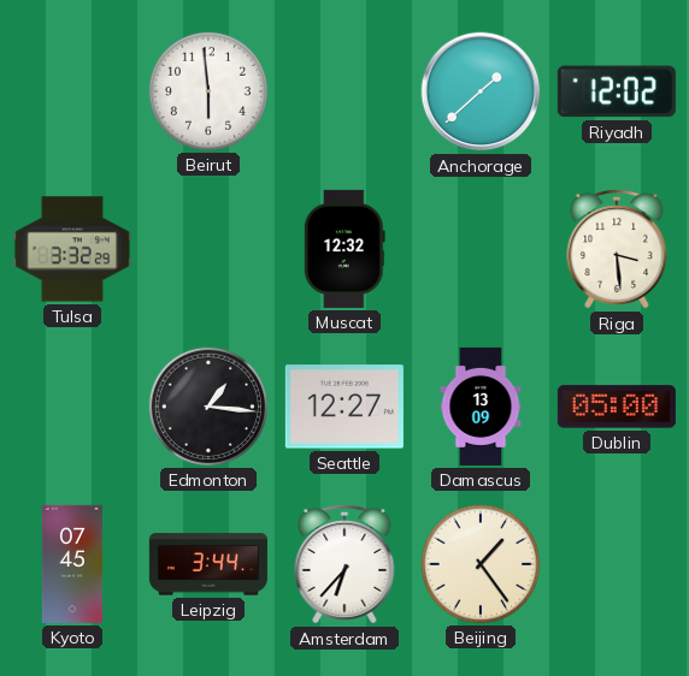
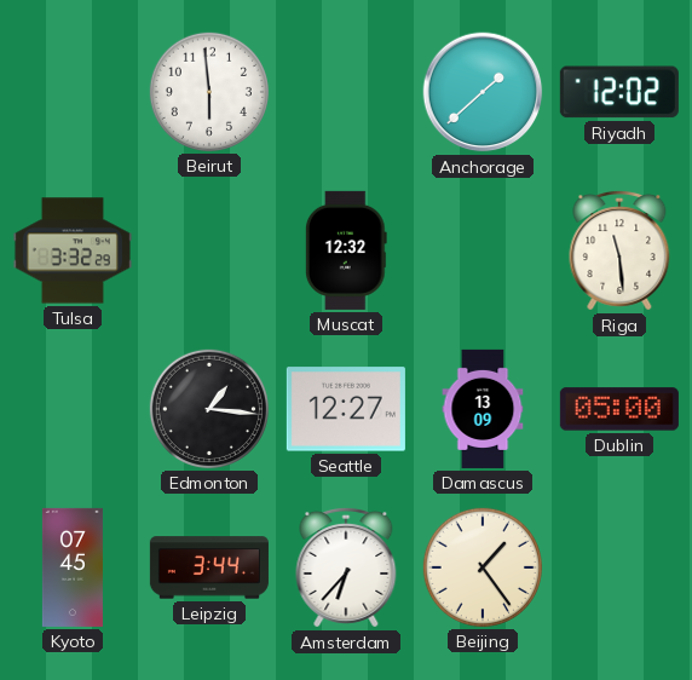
Riga: 3:29 -> 11:29 (619, 250)
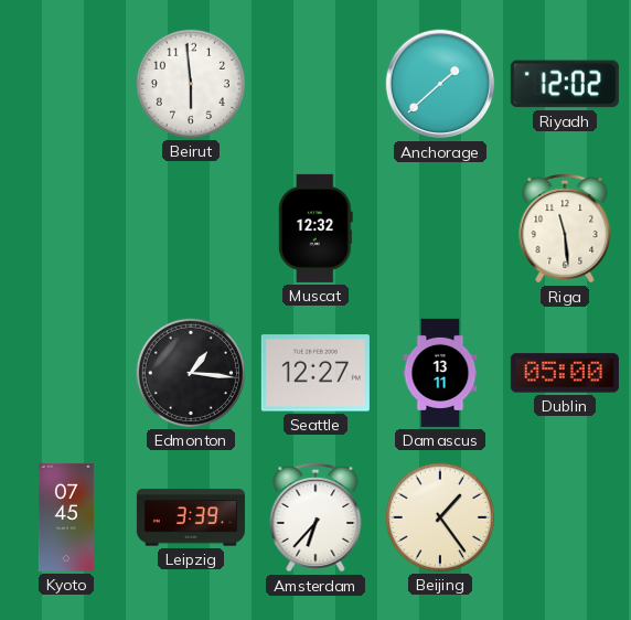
Tulsa: 3:32 -> none (73, 250)
Damascus: 13:09 -> 13:11 (440, 373)
Leipzig: 3:44 -> 3:39 (191, 517)
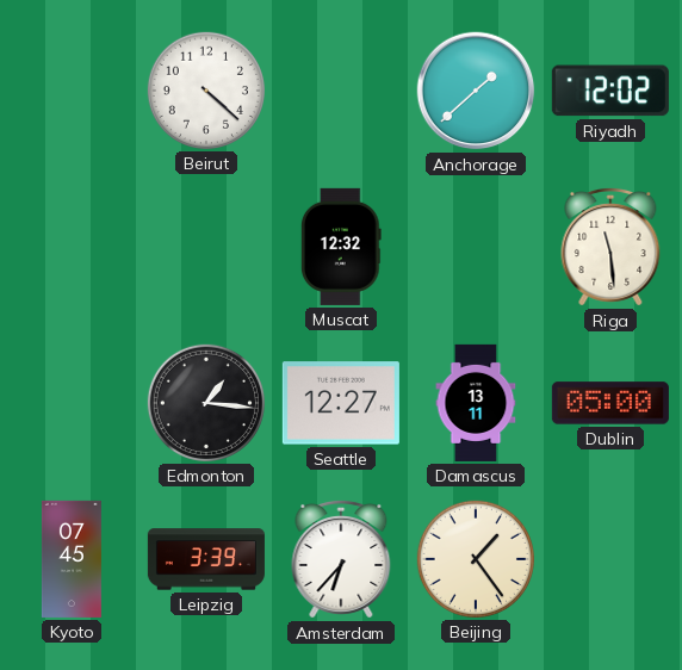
Beirut: 5:59 -> 4:22 (206, 91)
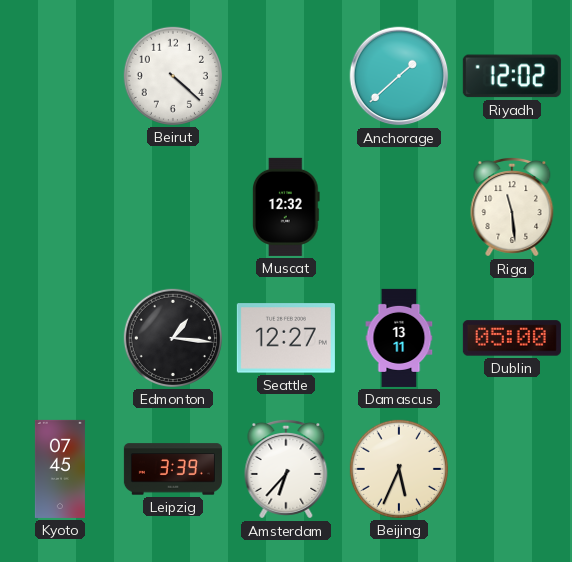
Beijing: 1:24 -> 5:34 (399, 469)
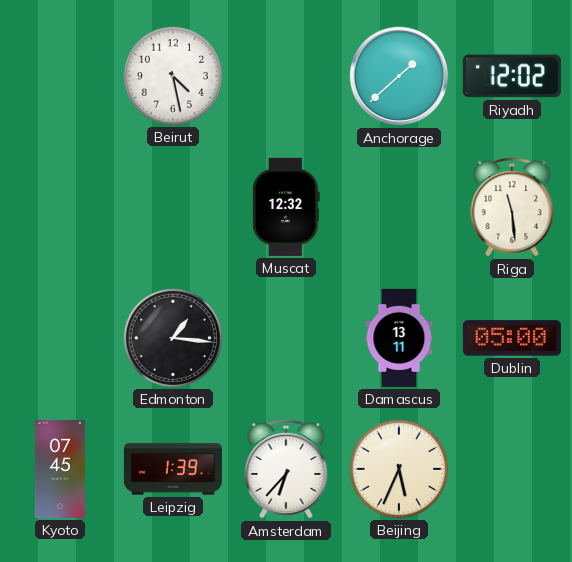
Beirut: 4:22 -> 4:28 (173, 76)
Seattle: 12:27 -> none (286, 338)
Leipzig: 3:39 -> 1:39 (173, 469)
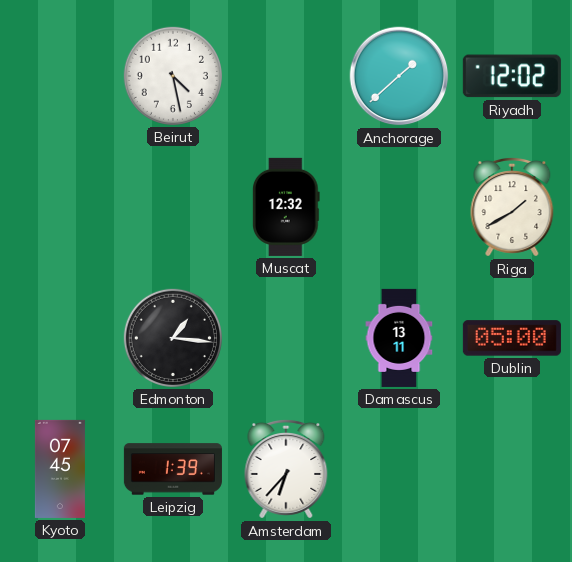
Riga: 11:29 -> 1:40 (512, 207)
Beijing: 5:34 -> none (399, 469)
